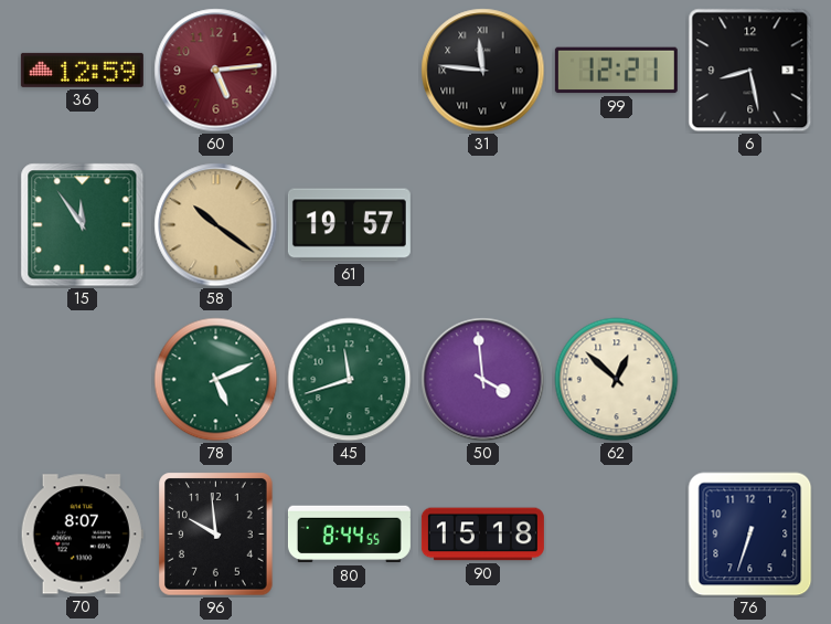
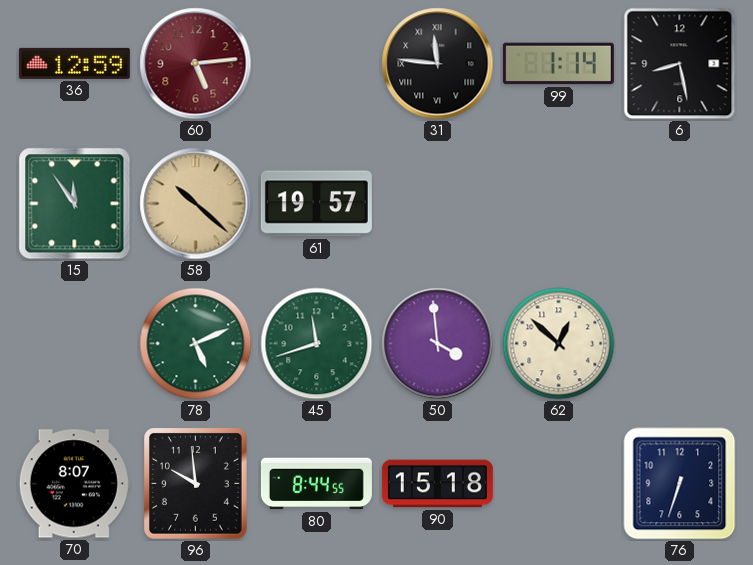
99: 12:21 -> 1:14 (558, 64)
58: 10:21 -> 10:22 (196, 204)
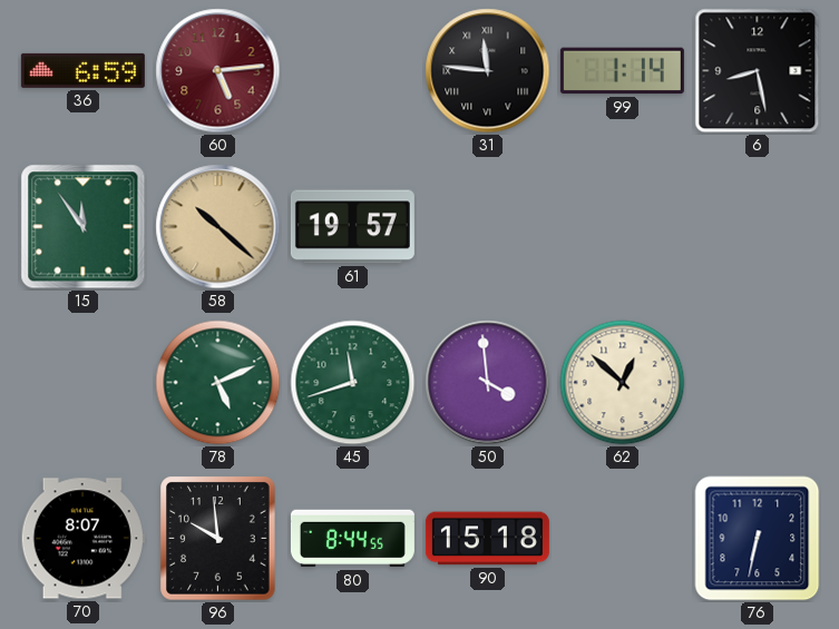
36: 12:59 -> 6:59 (82, 70)
76: 6:33 -> 6:32 (758, 539)
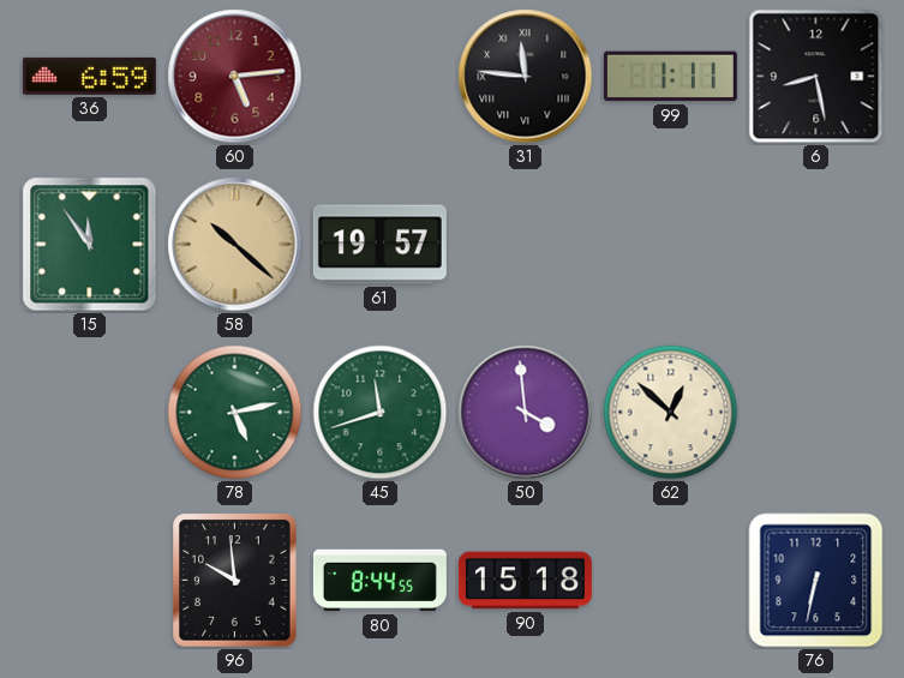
99: 1:14 -> 1:11 (670, 77)
78: 5:11 -> 5:13 (235, 413)
70: 8:07 -> none (82, 539)
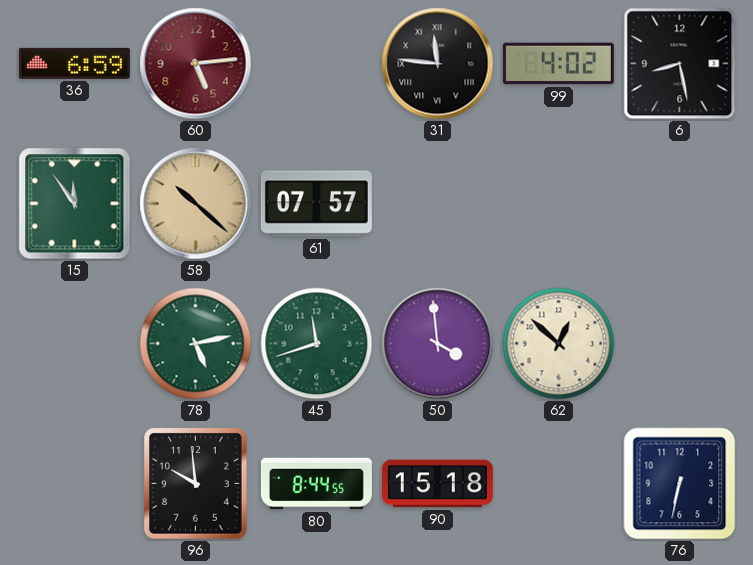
99: 1:11 -> 4:02 (558, 64)
61: 19:57 -> 07:57 (316, 204)
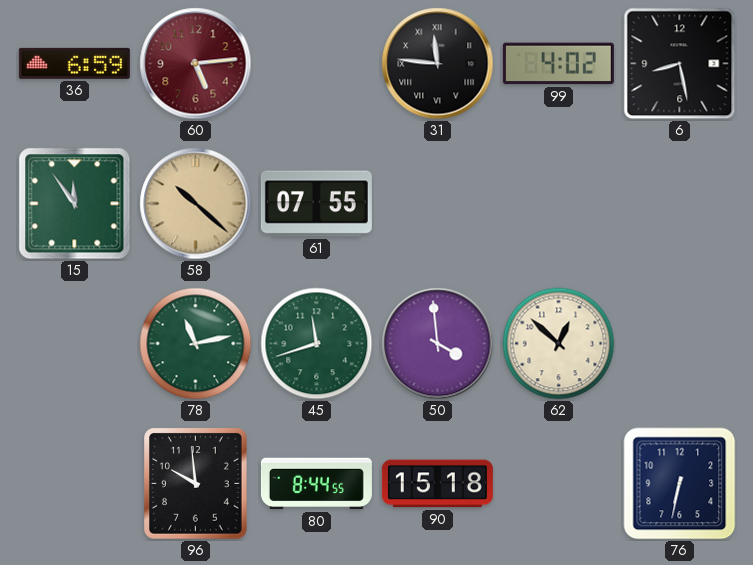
61: 07:57 -> 07:55 (316, 204)
78: 5:13 -> 11:13 (196, 344)
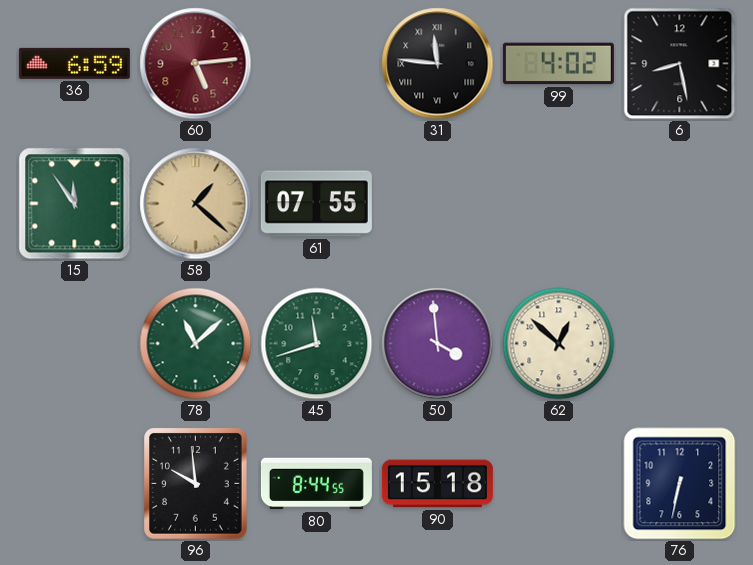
58: 10:22 -> 1:22 (196, 204)
78: 11:13 -> 11:08 (196, 344)
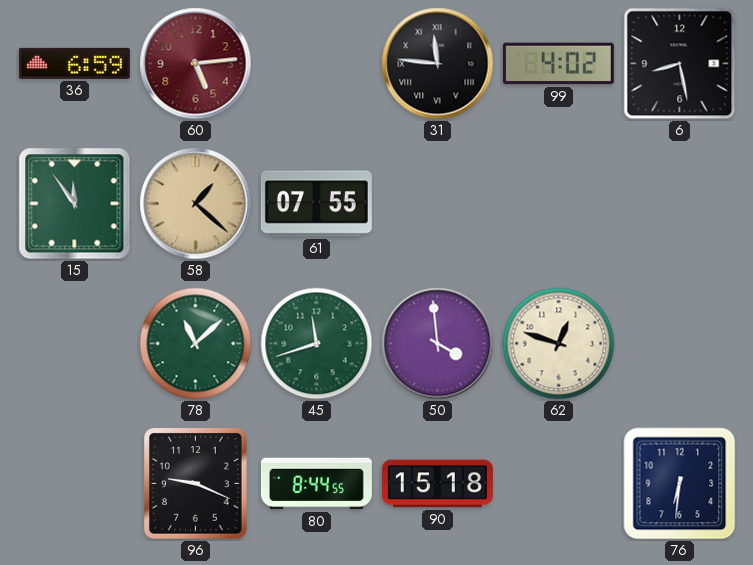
62: 12:52 -> 12:48 (559, 344)
96: 9:59 -> 9:19 (196, 484)
76: 6:32 -> 6:31 (680, 484)
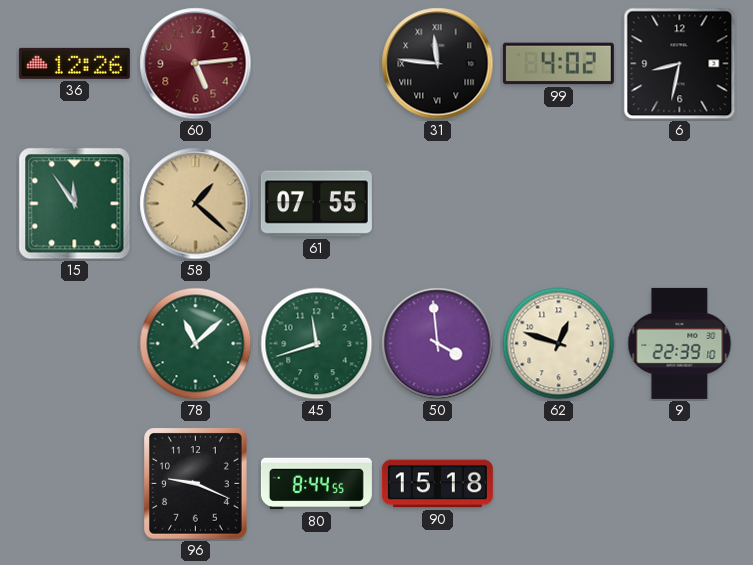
36: 6:59 -> 12:26 (74, 63)
6: 8:28 -> 8:32 (680, 64)
9: none -> 22:39 (680, 343)
76: 6:31 -> none (680, 484)
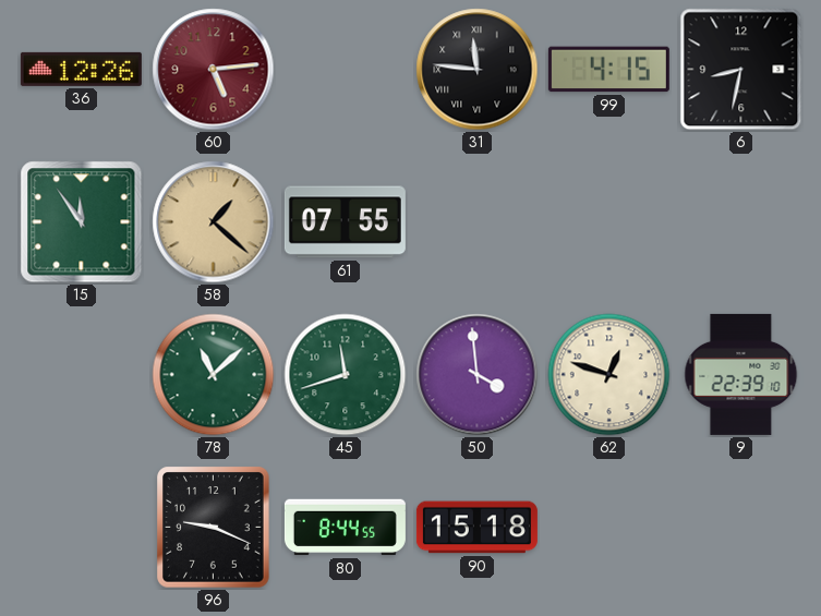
99: 4:02 -> 4:15 (608, 70)
